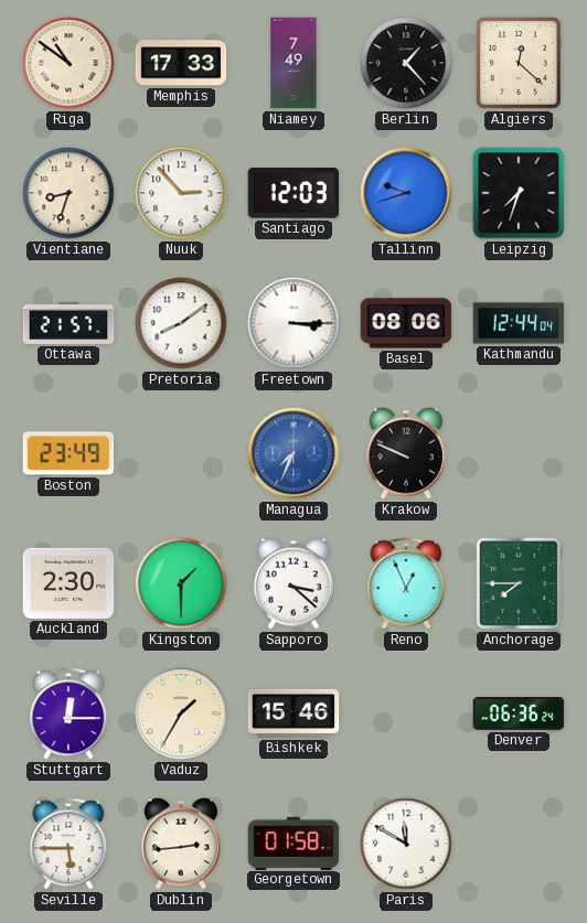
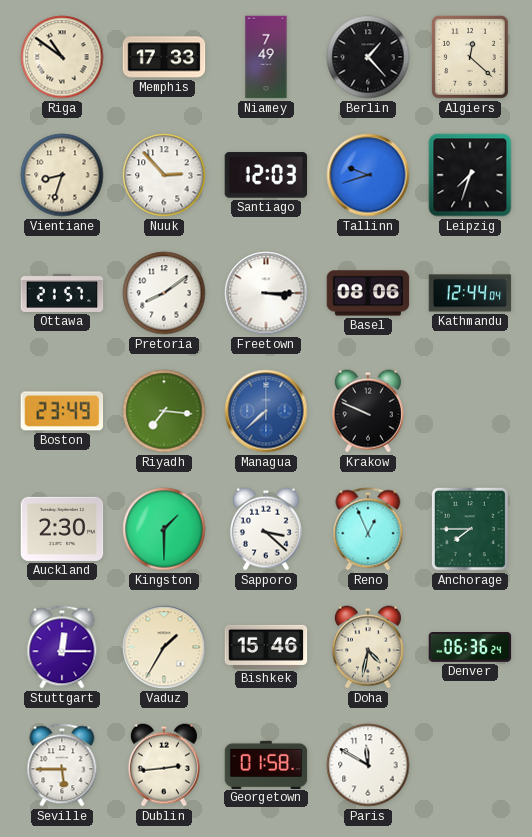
Riyadh: none -> 7:16 (164, 411)
Managua: 7:34 -> 7:38 (266, 411)
Doha: none -> 4:32 (368, 647)
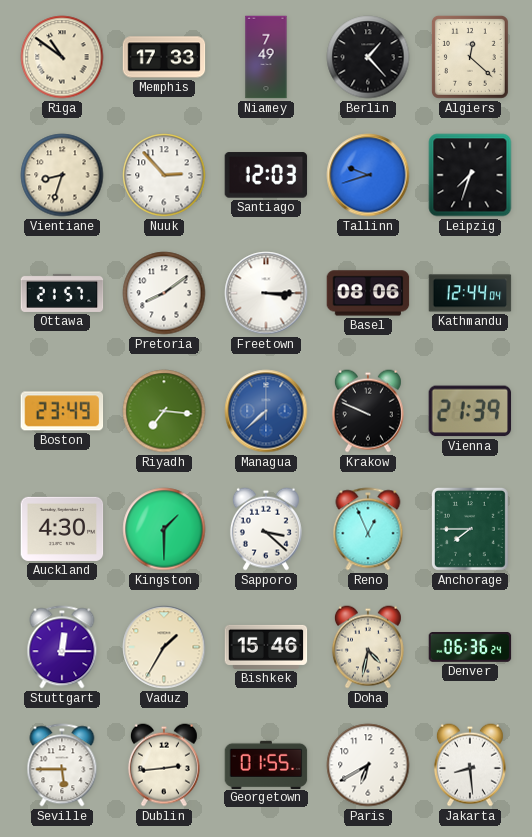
Vienna: none -> 21:39 (470, 411)
Auckland: 2:30 -> 4:30 (62, 529)
Georgetown: 01:58 -> 01:55 (266, 764)
Paris: 11:50 -> 6:40 (368, 765)
Jakarta: none -> 8:29 (470, 765)
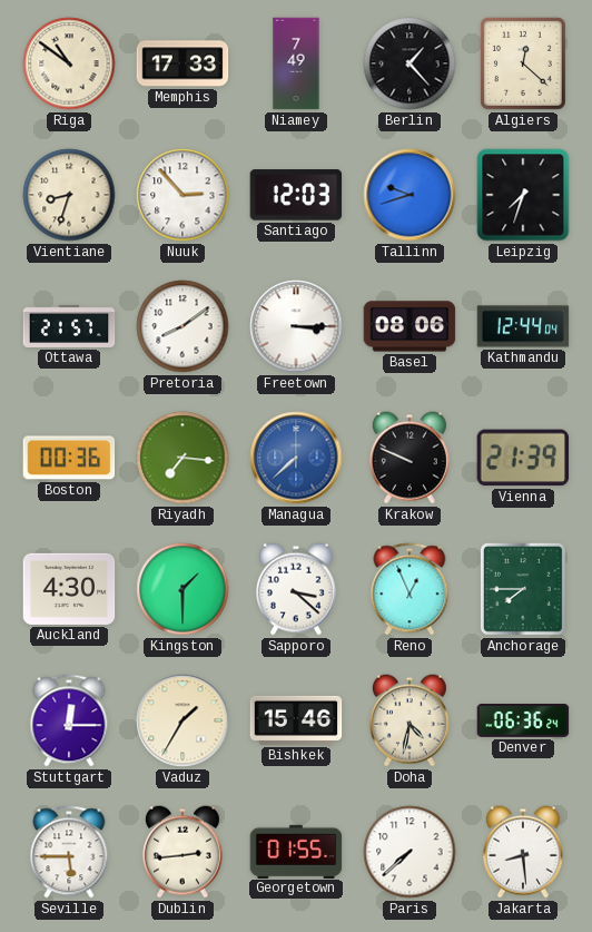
Boston: 23:49 -> 00:36 (69, 458)
Paris: 6:40 -> 7:38 (410, 852)
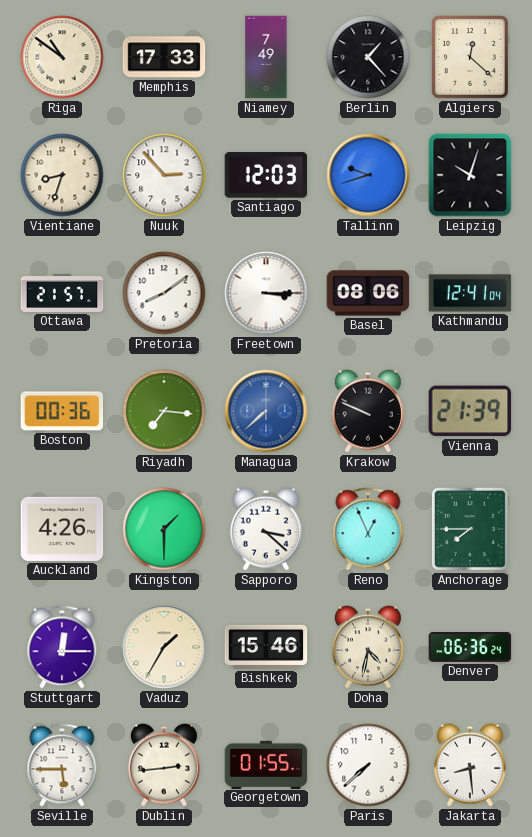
Leipzig: 7:33 -> 10:03 (470, 175)
Kathmandu: 12:44 -> 12:41 (470, 293)
Auckland: 4:30 -> 4:26 (62, 529)
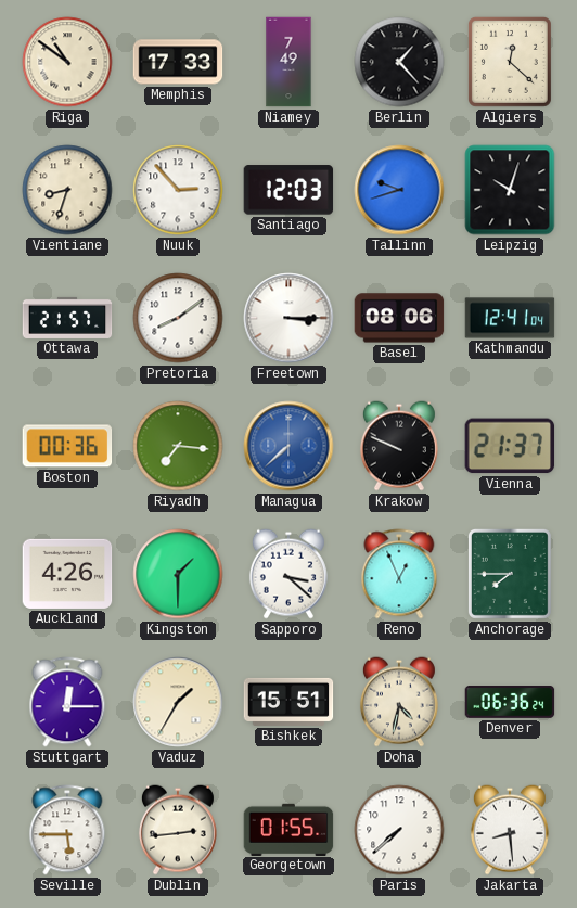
Vienna: 21:39 -> 21:37 (510, 446)
Bishkek: 15:46 -> 15:51 (288, 702)
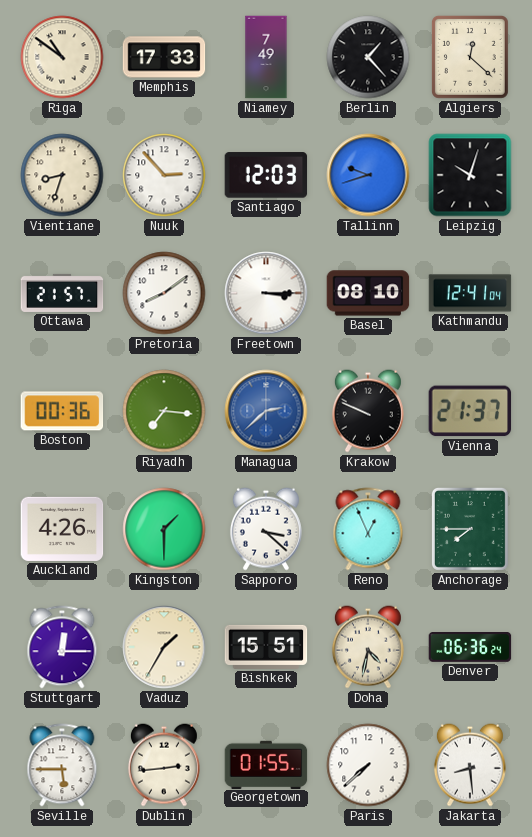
Basel: 08:06 -> 08:10 (368, 293)
Managua: 7:38 -> 2:38 (266, 411)
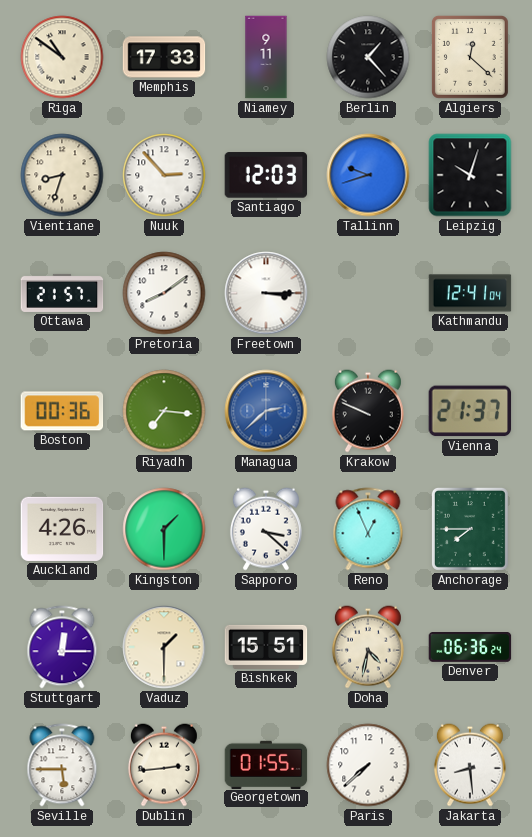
Niamey: 7:49 -> 9:11 (266, 57)
Basel: 08:10 -> none (368, 293)
Vaduz: 1:35 -> 1:30 (164, 647)
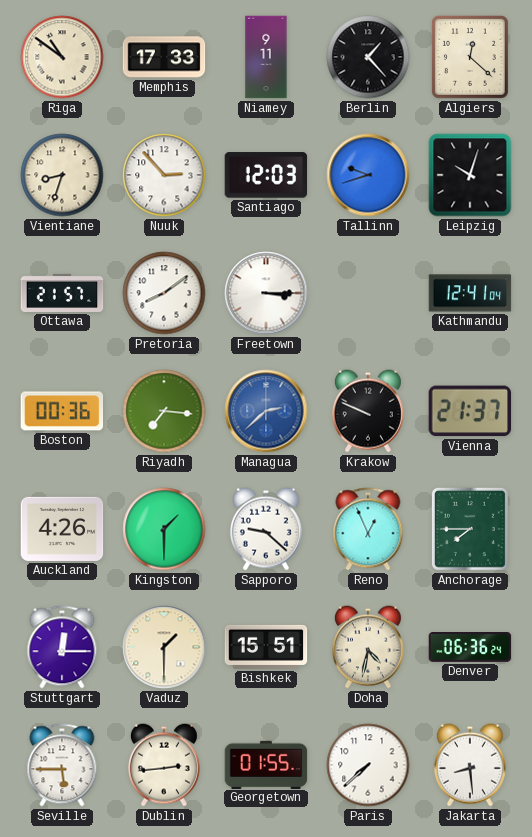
Sapporo: 3:22 -> 9:22 (266, 529)
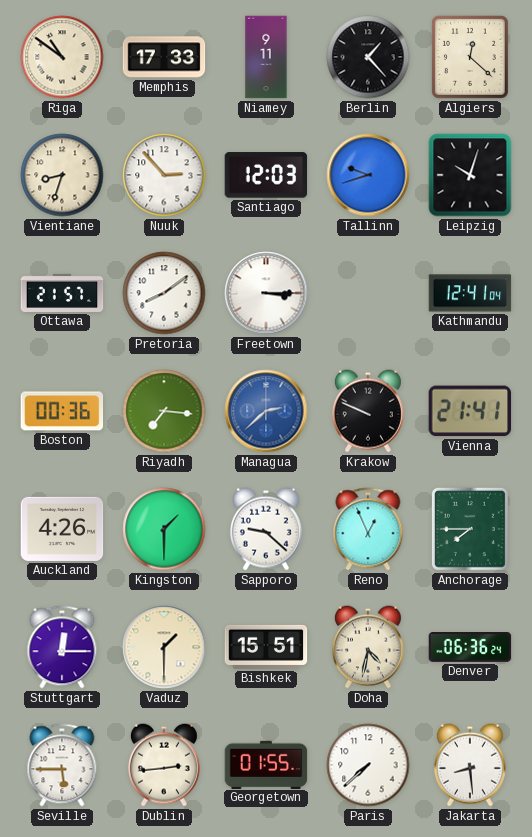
Vienna: 21:37 -> 21:41 (470, 411)
